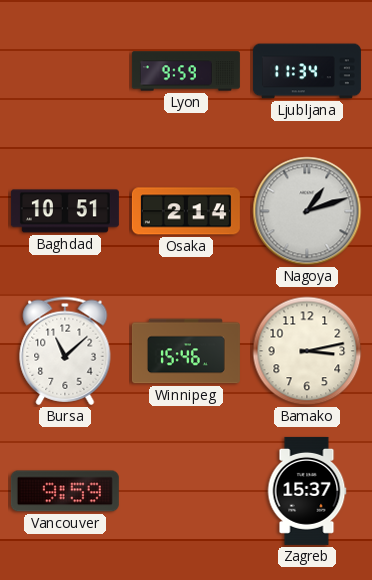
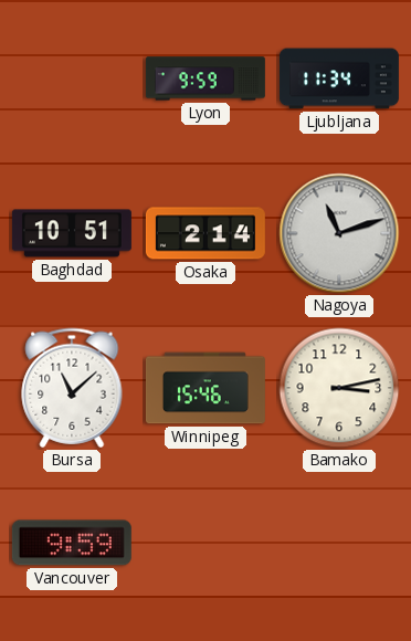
Nagoya: 1:12 -> 11:12 (339, 233)
Zagreb: 15:37 -> none (307, 491)
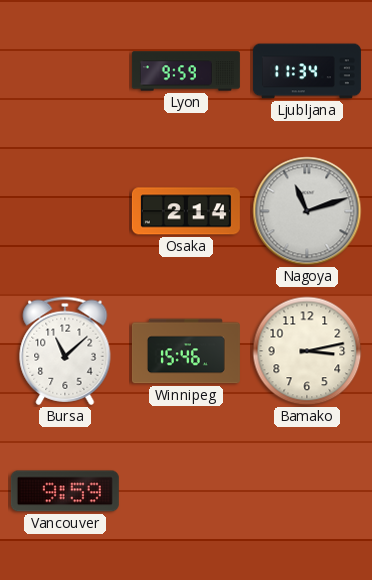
Baghdad: 10:51 -> none (72, 233)
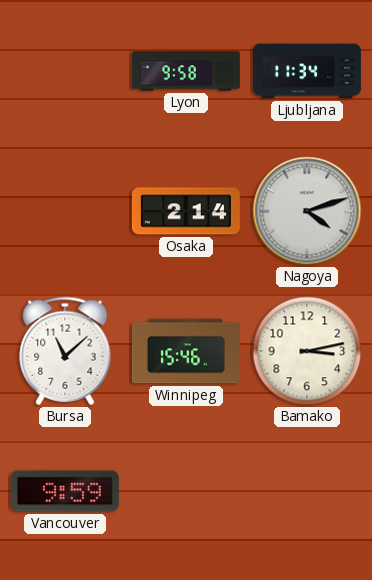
Lyon: 9:59 -> 9:58 (186, 71)
Nagoya: 11:12 -> 4:12 (307, 211)
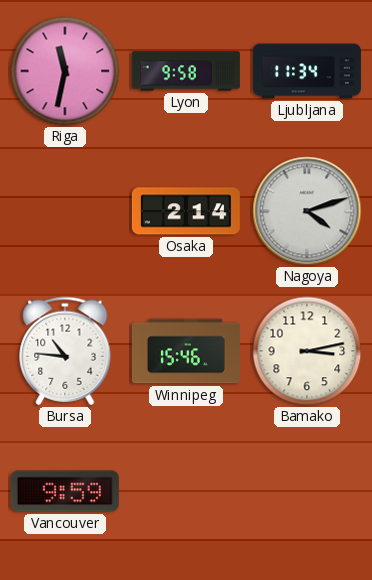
Riga: none -> 11:32 (65, 71)
Bursa: 11:08 -> 10:46 (65, 351)
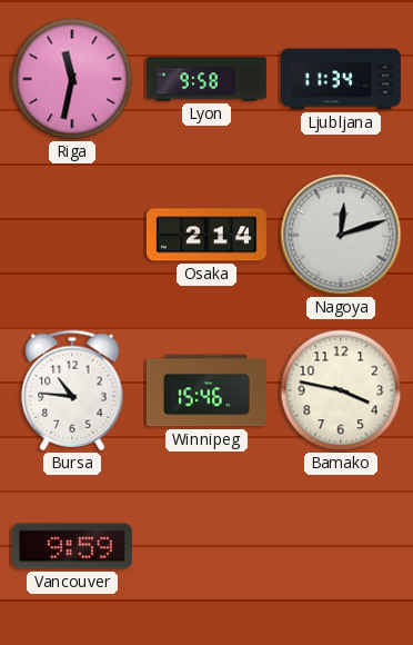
Nagoya: 4:12 -> 12:12 (341, 235)
Bamako: 3:13 -> 3:47 (341, 390)
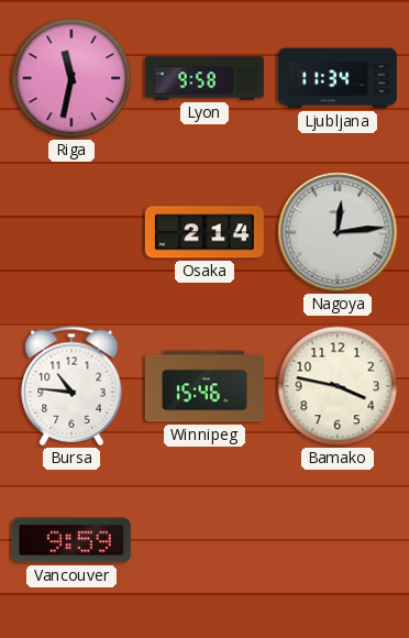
Nagoya: 12:12 -> 12:14 (338, 232)
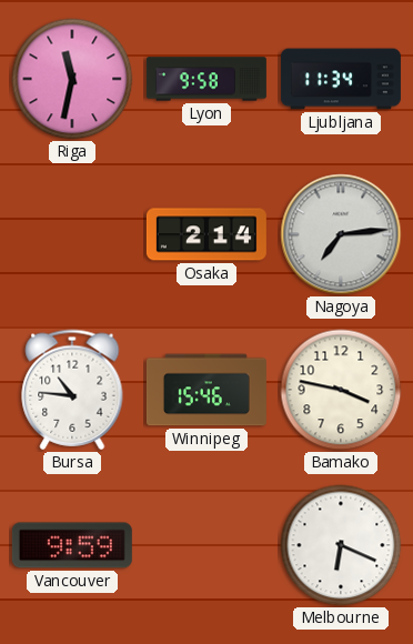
Nagoya: 12:14 -> 7:14 (341, 234)
Melbourne: none -> 6:19 (341, 545)
